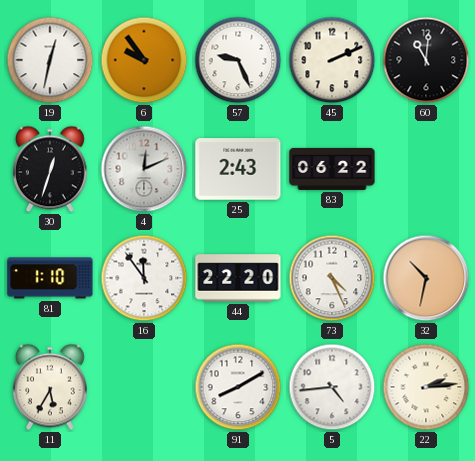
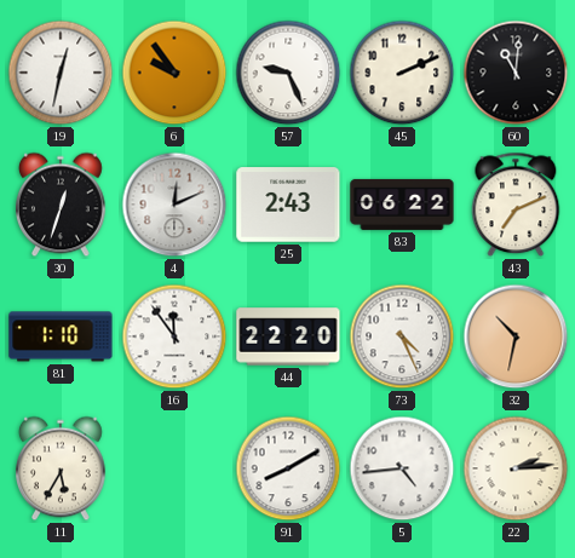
43: none -> 7:11 (516, 205)
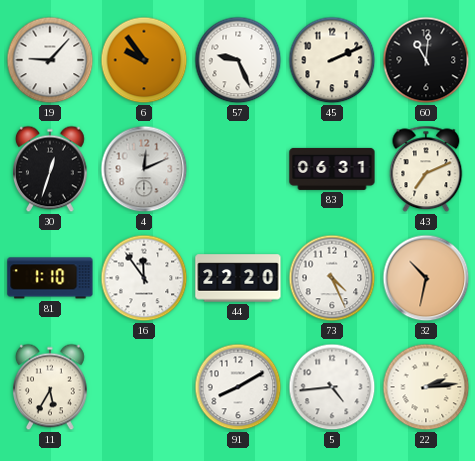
19: 12:32 -> 9:07 (50, 60)
25: 2:43 -> none (288, 205)
83: 06:22 -> 06:31 (332, 169)
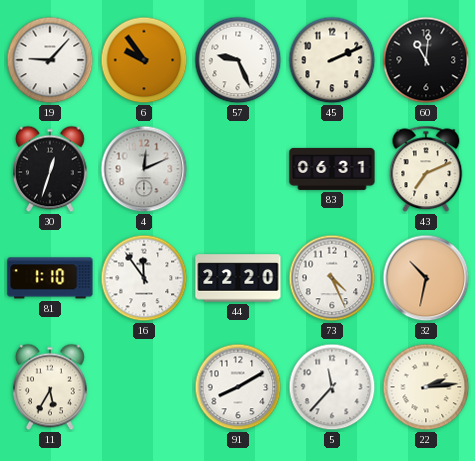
5: 4:44 -> 11:37 (332, 387)
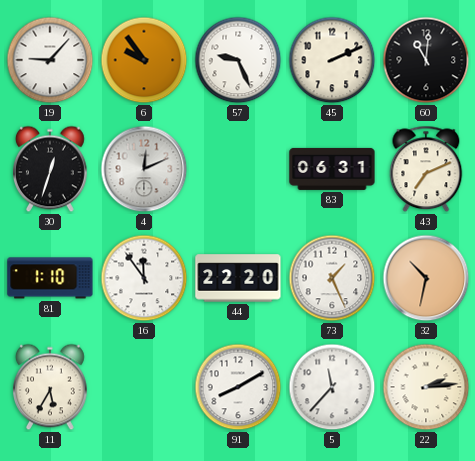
73: 4:26 -> 1:26 (332, 278)
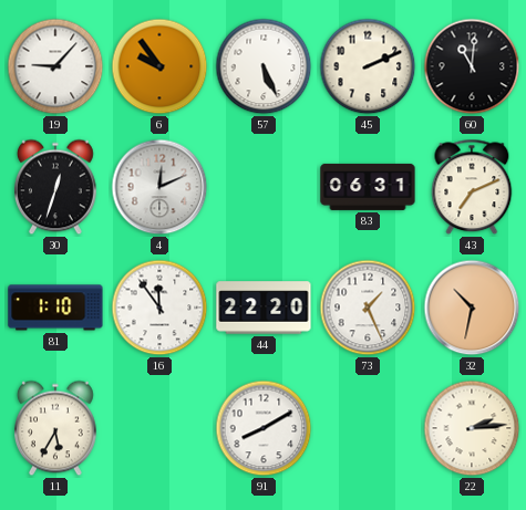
57: 9:26 -> 5:26 (264, 66)
5: 11:37 -> none (332, 387)
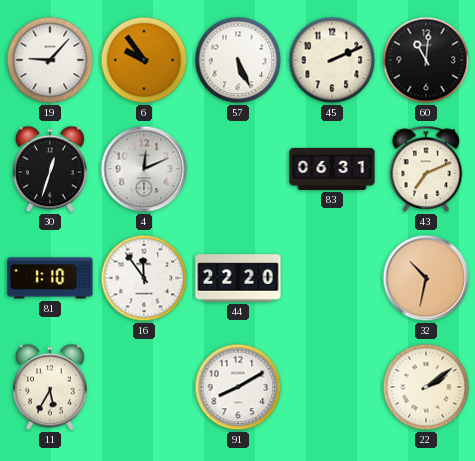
73: 1:26 -> none (368, 308)
22: 2:14 -> 2:09 (426, 387)
